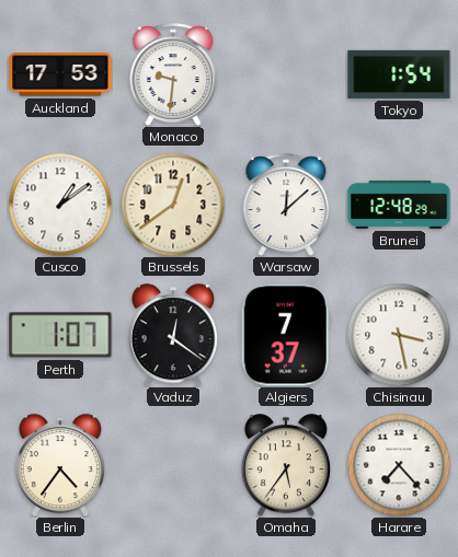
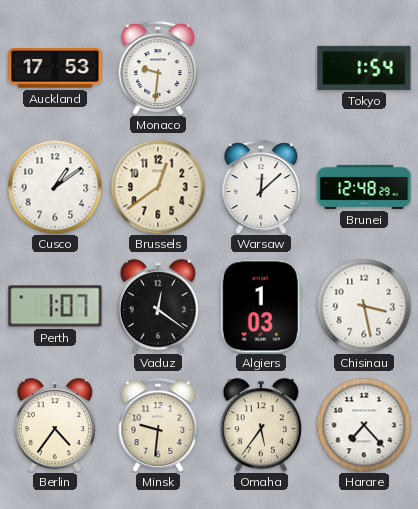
Algiers: 7:37 -> 1:03 (261, 306)
Minsk: none -> 9:31 (158, 425)
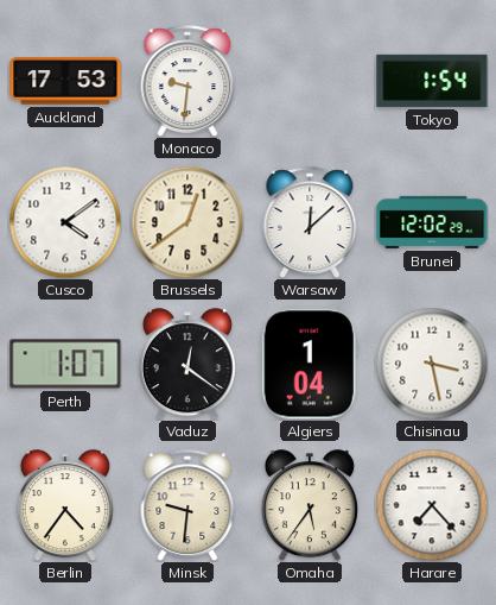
Cusco: 1:09 -> 4:09 (65, 222)
Brunei: 12:48 -> 12:02 (432, 222)
Algiers: 1:03 -> 1:04 (310, 364)
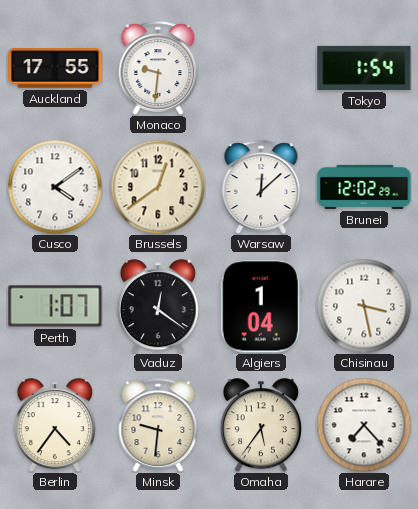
Auckland: 17:53 -> 17:55 (55, 68)
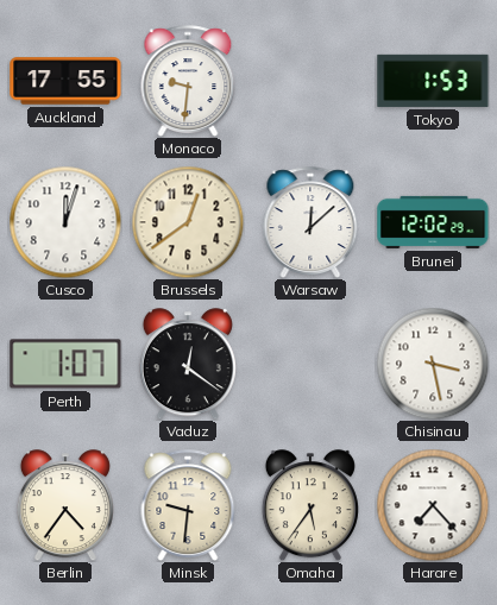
Tokyo: 1:54 -> 1:53 (433, 81)
Cusco: 4:09 -> 12:03 (65, 222)
Algiers: 1:04 -> none (261, 306)
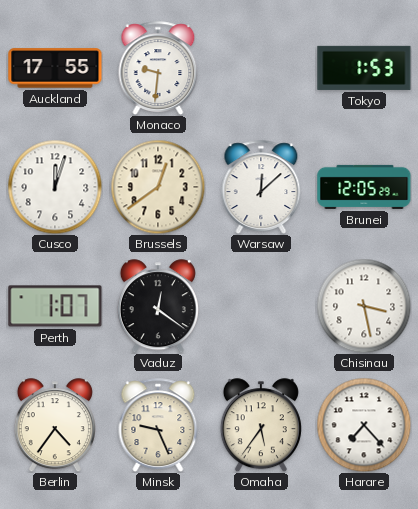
Brunei: 12:02 -> 12:05 (364, 187)
Minsk: 9:31 -> 9:26 (158, 425)
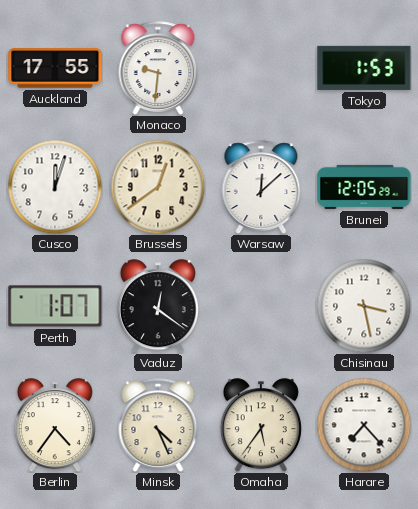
Minsk: 9:26 -> 4:26 (158, 425)
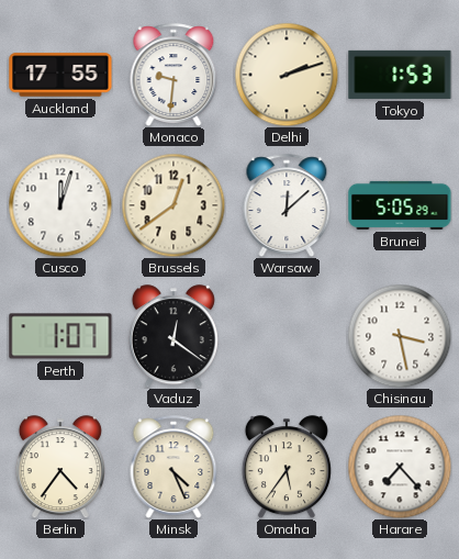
Delhi: none -> 2:12 (287, 75)
Brunei: 12:05 -> 5:05 (400, 205)
